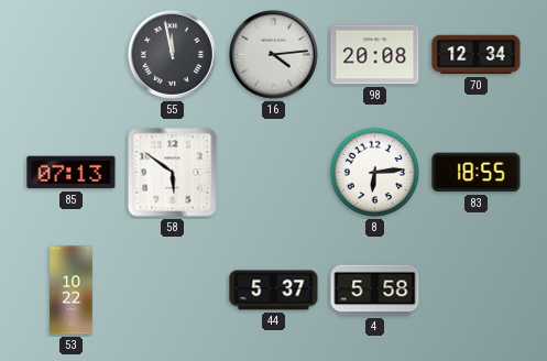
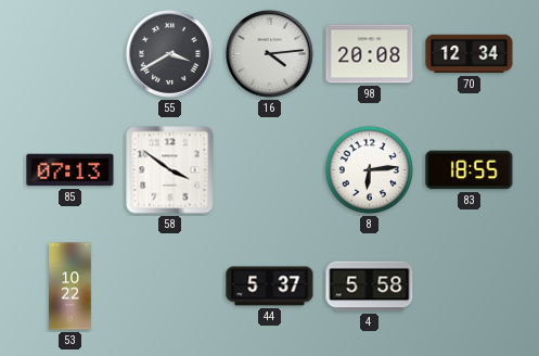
55: 11:58 -> 3:40 (169, 53)
58: 5:51 -> 3:51 (170, 170)
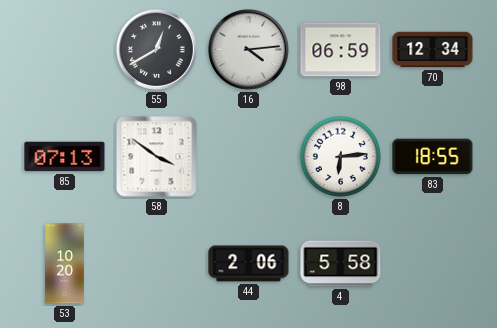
55: 3:40 -> 12:40 (156, 49)
98: 20:08 -> 06:59 (341, 50)
53: 10:22 -> 10:20 (65, 264)
44: 5:37 -> 2:06 (249, 264)
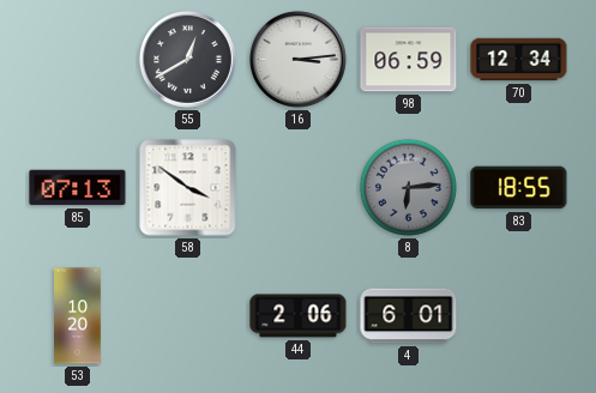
16: 4:14 -> 3:14 (297, 59)
8 dial: white -> grey (408, 187)
4: 5:58 -> 6:01 (409, 316)
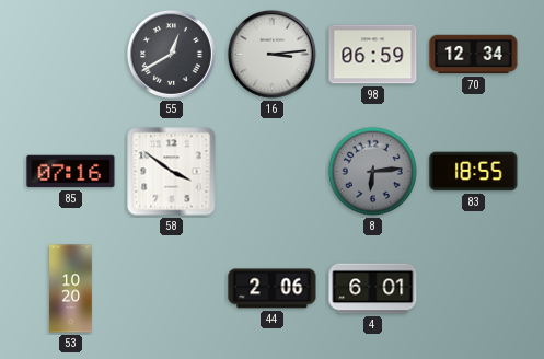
85: 07:13 -> 07:16 (71, 172)
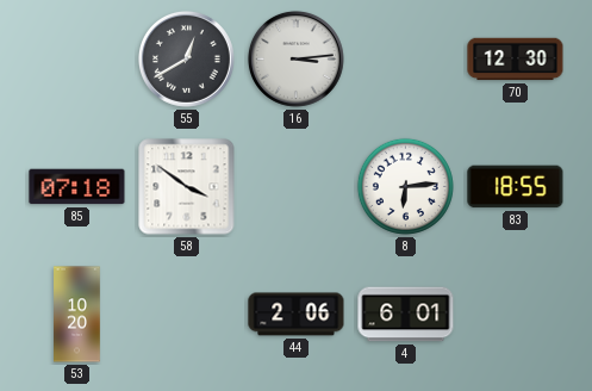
98: 06:59 -> none (373, 55)
70: 12:34 -> 12:30 (516, 60)
85: 07:16 -> 07:18 (77, 187)
8 dial: grey -> white (405, 186)
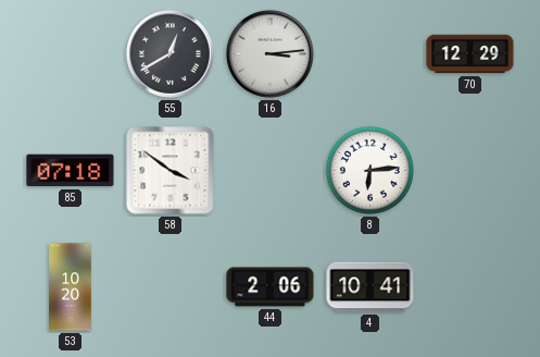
70: 12:30 -> 12:29 (470, 54)
83: 18:55 -> none (516, 187)
4: 6:01 -> 10:41 (371, 287)
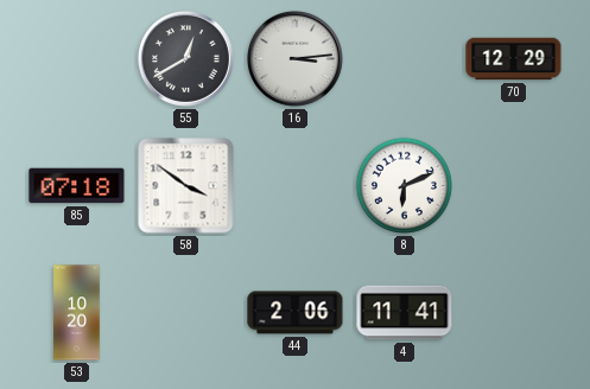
8: 6:14 -> 6:11 (404, 185)
4: 10:41 -> 11:41 (405, 313)
